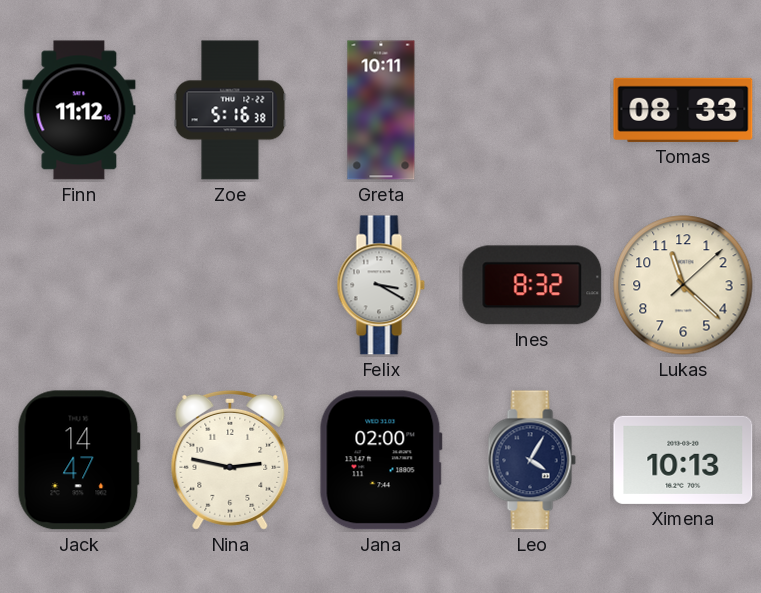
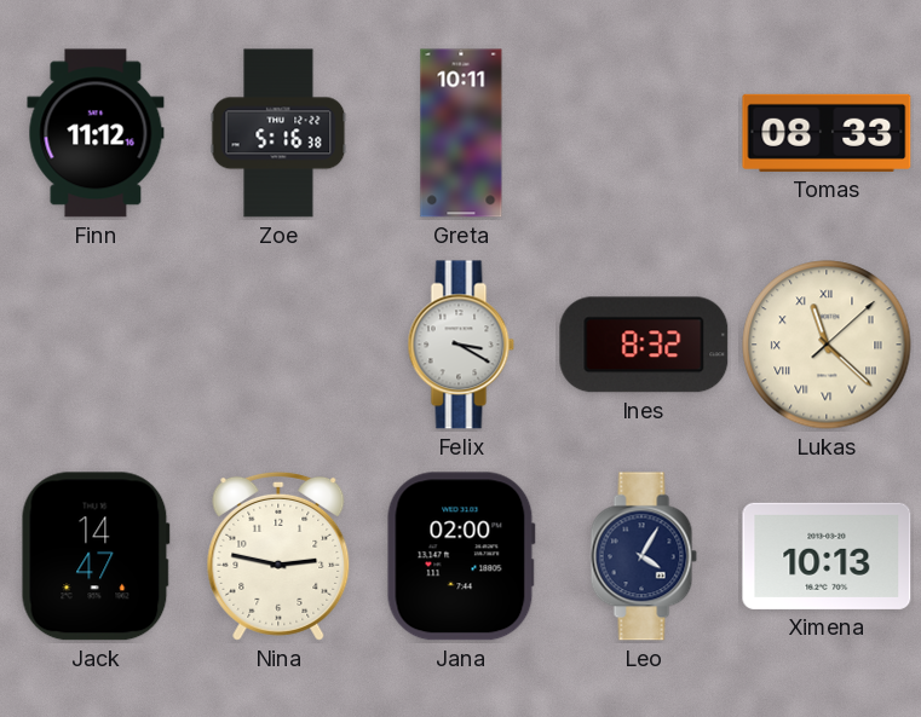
Lukas numerals: Arabic -> Roman (827, 345)
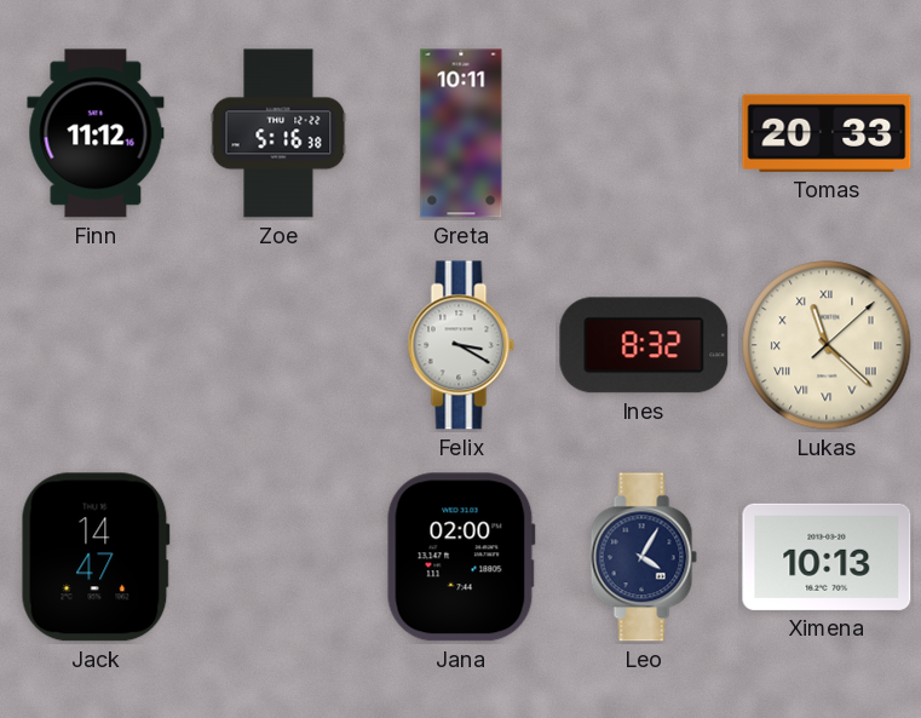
Tomas: 08:33 -> 20:33 (827, 133)
Nina: 2:47 -> none (278, 556)
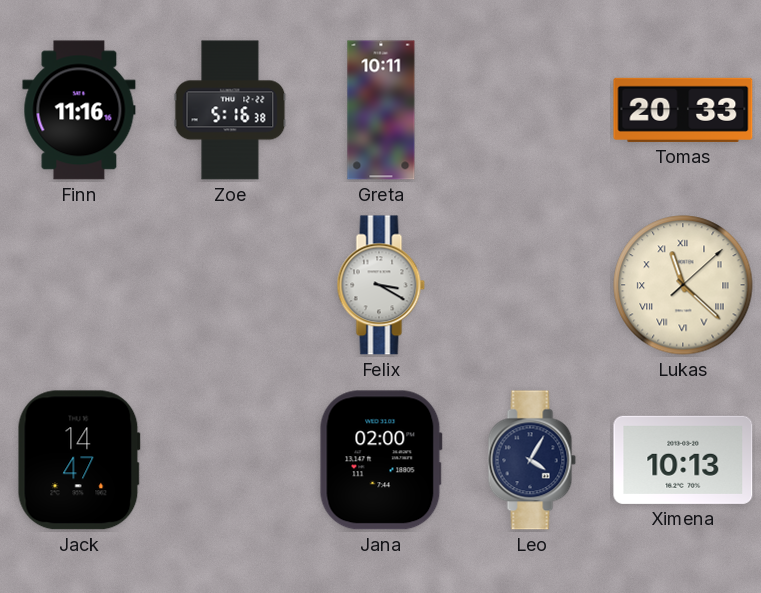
Finn: 11:12 -> 11:16 (79, 110)
Ines: 8:32 -> none (644, 345)
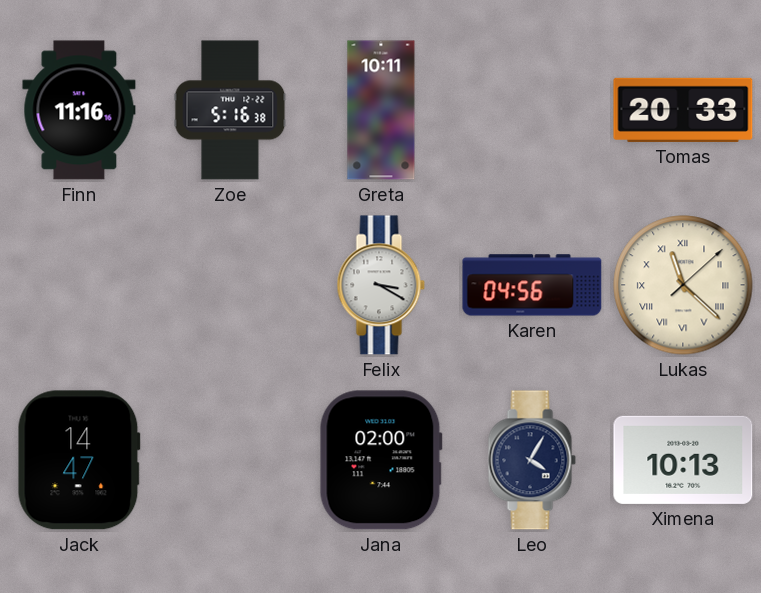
Karen: none -> 04:56 (532, 285)
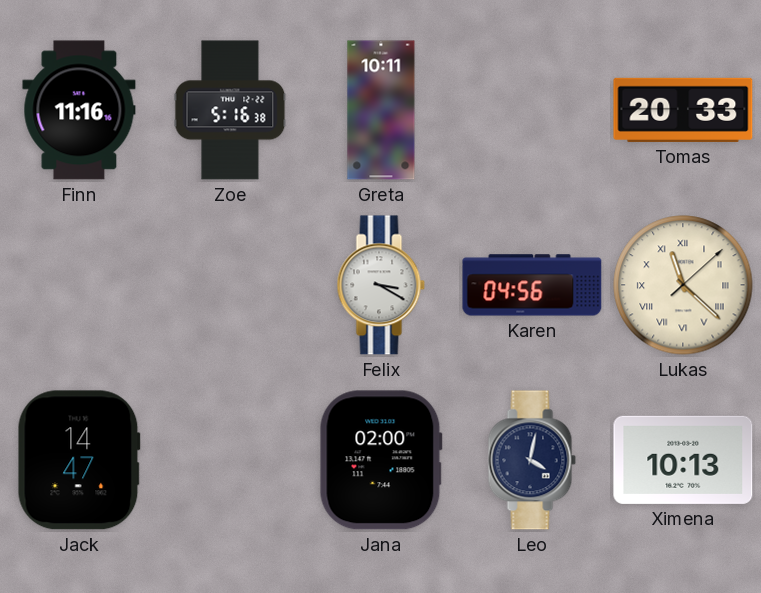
Leo: 4:05 -> 4:02 (532, 460)
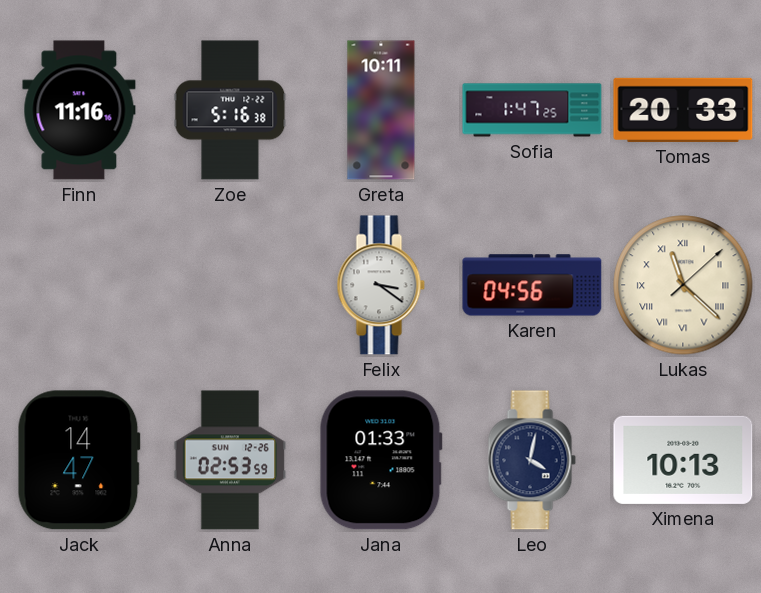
Sofia: none -> 1:47 (532, 110)
Felix: 3:20 -> 3:21 (381, 285)
Anna: none -> 02:53 (230, 460)
Jana: 02:00 -> 01:33 (381, 460)
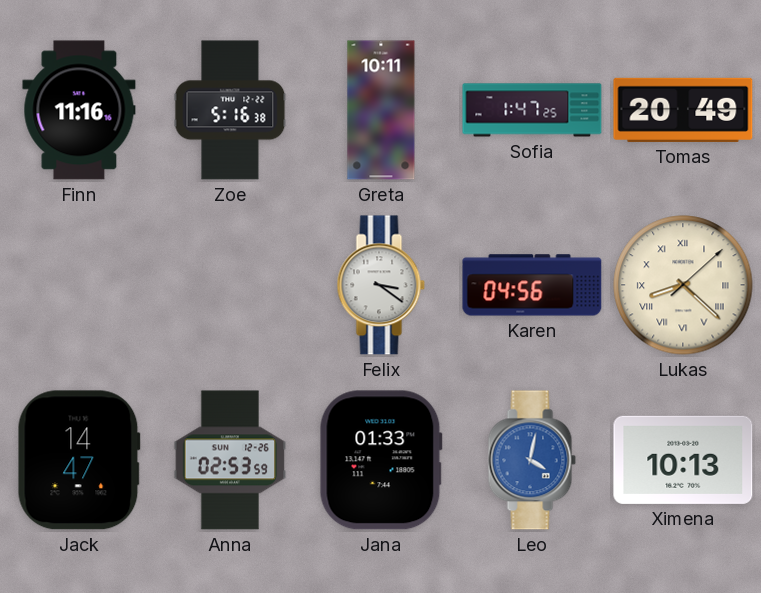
Tomas: 20:33 -> 20:49 (683, 110)
Lukas: 11:22 -> 8:22 (683, 285)
Leo dial: navy -> blue (532, 460)
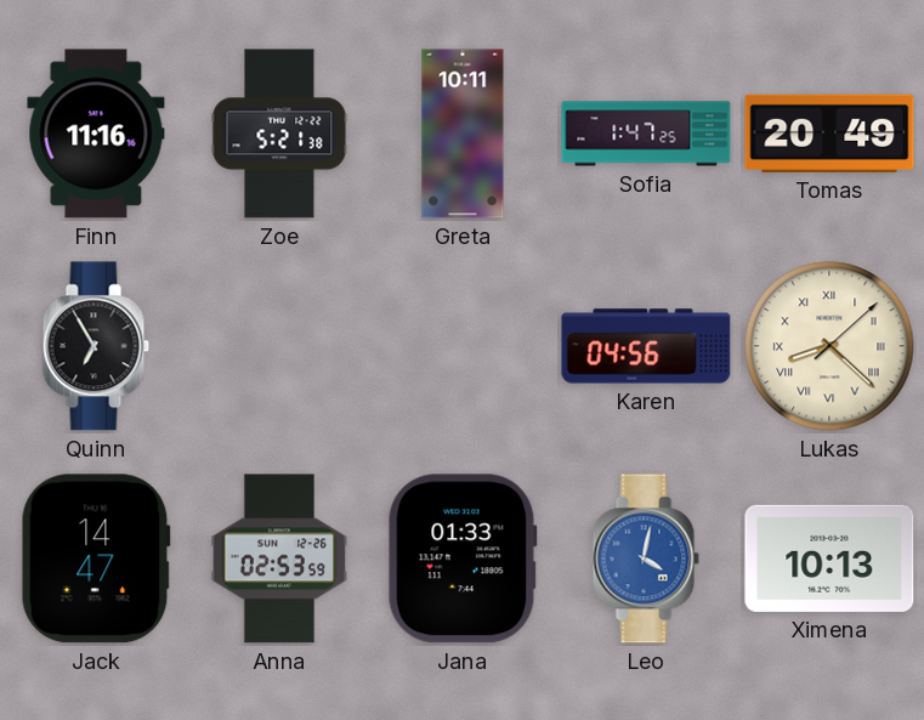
Zoe: 5:16 -> 5:21 (279, 134)
Quinn: none -> 6:55 (96, 346)
Felix: 3:21 -> none (381, 285)
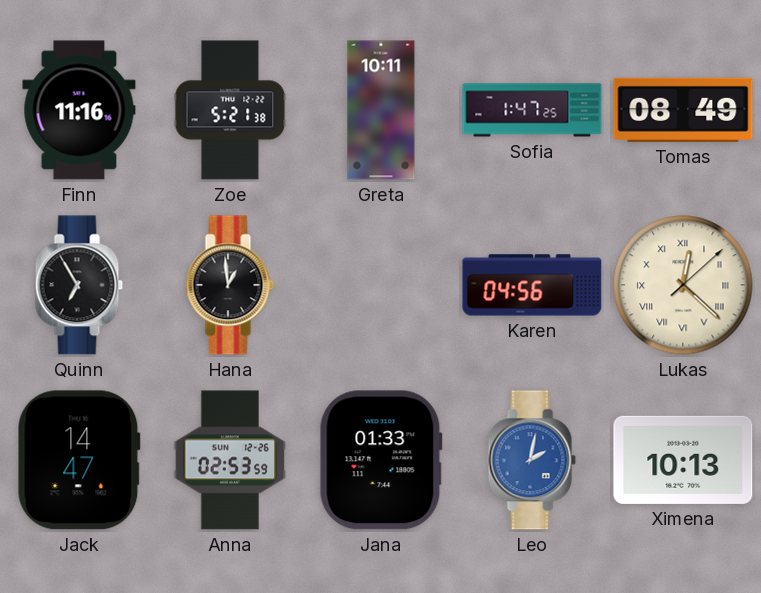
Tomas: 20:49 -> 08:49 (683, 110)
Hana: none -> 12:59 (230, 285)
Lukas: 8:22 -> 12:22 (683, 285)
Leo: 4:02 -> 2:02 (532, 460)
